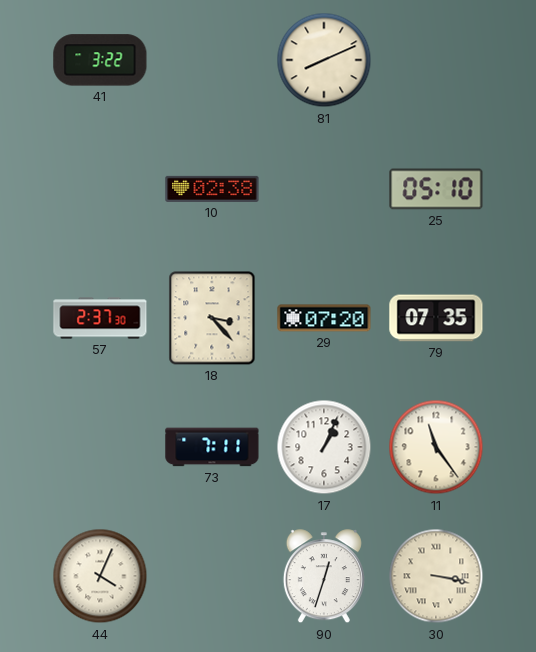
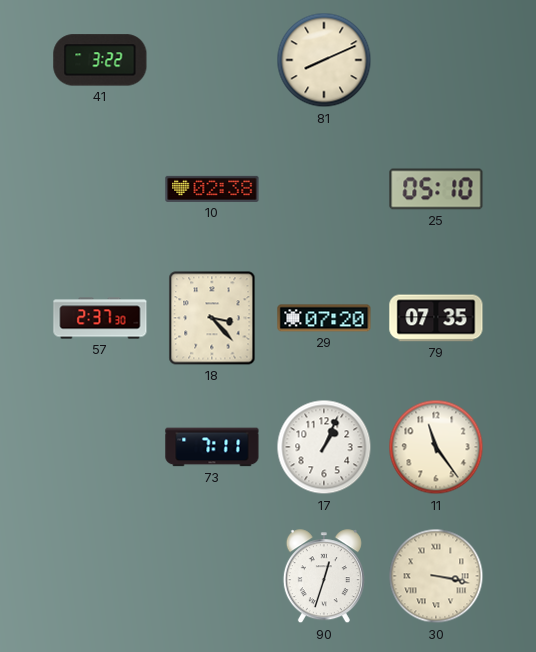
44: 4:04 -> none (100, 576)
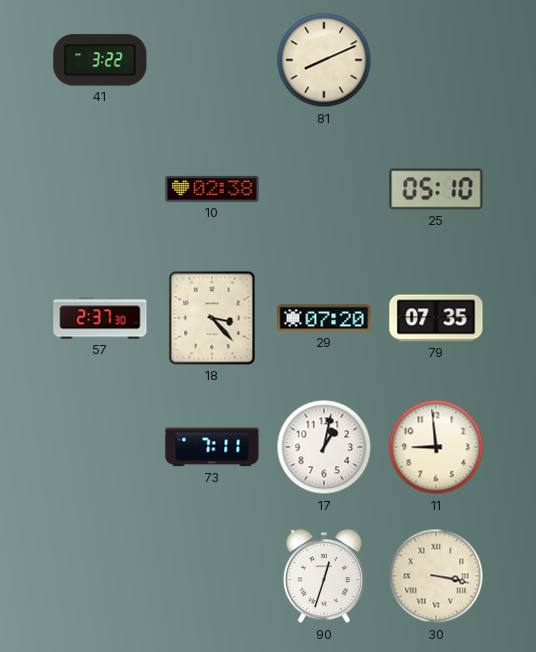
17: 1:04 -> 1:02 (324, 447)
11: 11:24 -> 8:59 (436, 447)
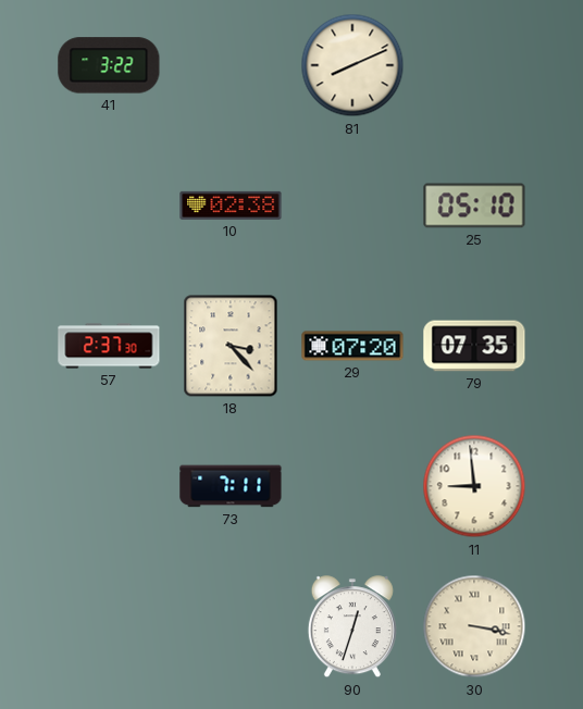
17: 1:02 -> none (324, 447)
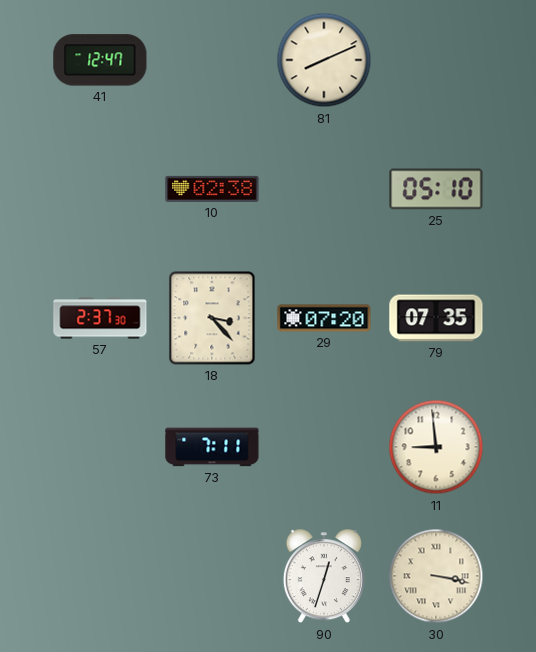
41: 3:22 -> 12:47 (100, 60)
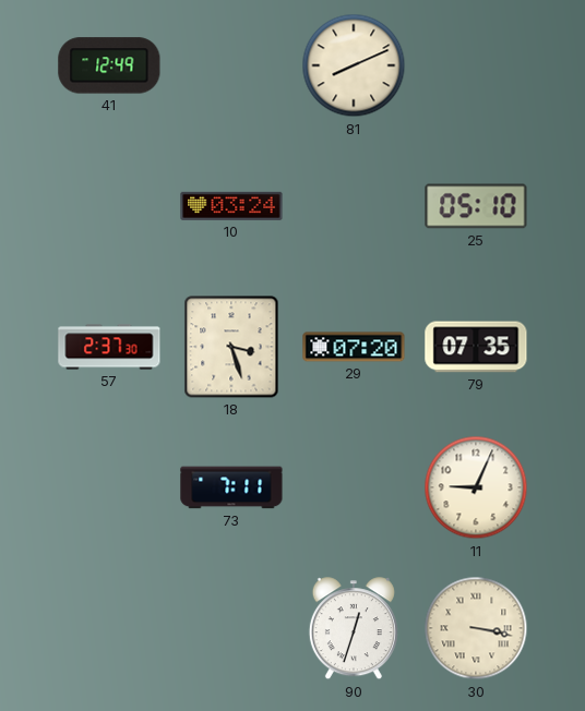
41: 12:47 -> 12:49 (109, 65)
10: 02:38 -> 03:24 (231, 206)
18: 3:23 -> 3:27 (231, 347)
11: 8:59 -> 9:04 (476, 487)
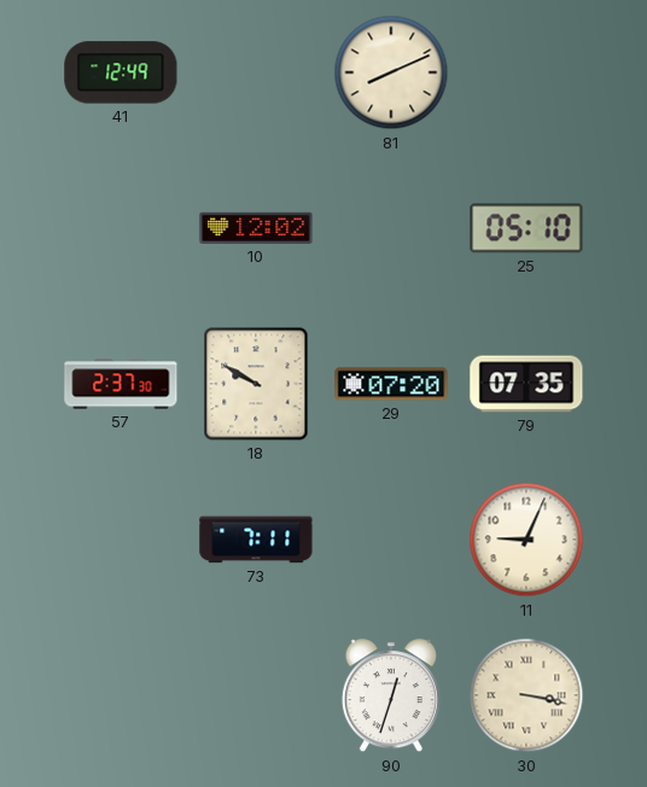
10: 03:24 -> 12:02 (256, 228)
18: 3:27 -> 9:50 (256, 384)
